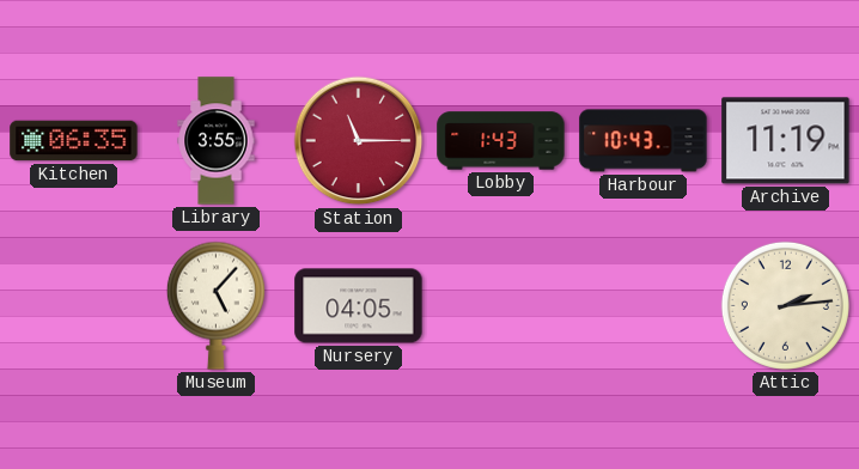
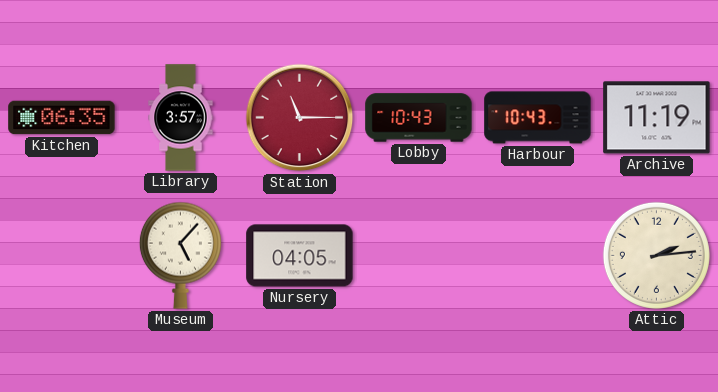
Library: 3:55 -> 3:57 (181, 118)
Lobby: 1:43 -> 10:43 (419, 118)
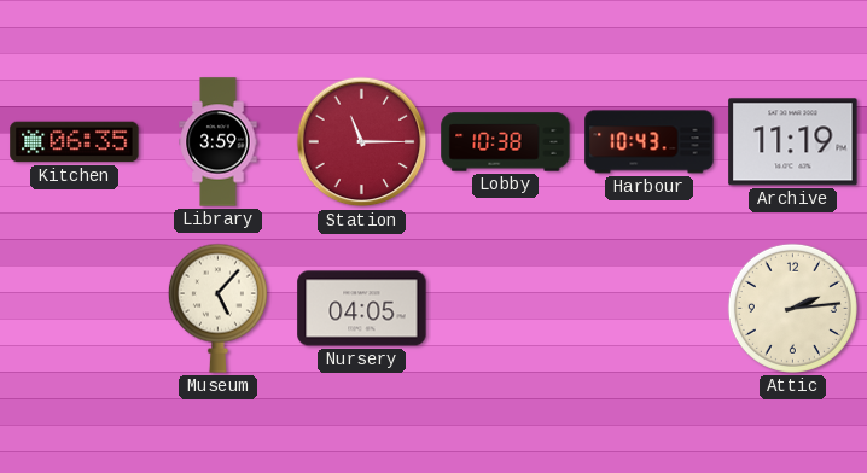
Library: 3:57 -> 3:59 (219, 142)
Lobby: 10:43 -> 10:38 (506, 142)
